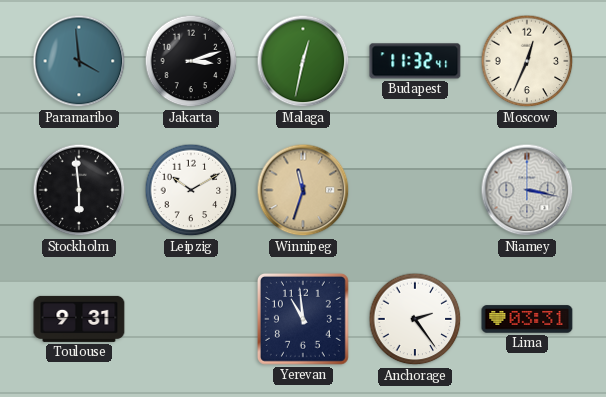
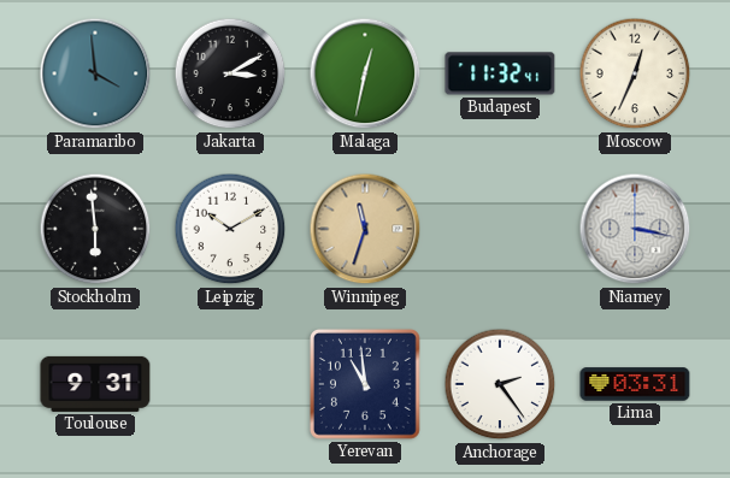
Jakarta: 3:12 -> 3:10 (230, 73)
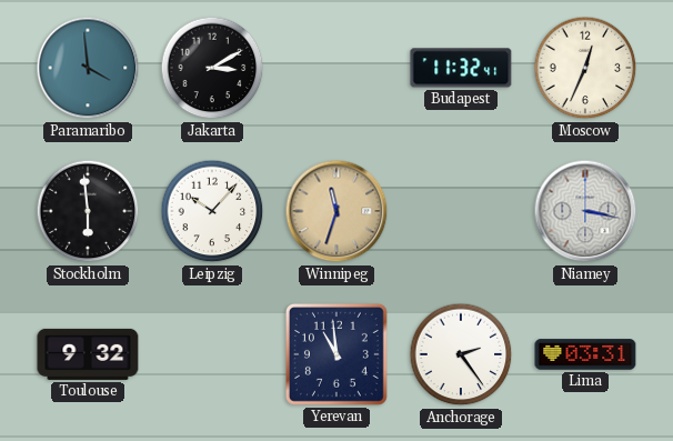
Malaga: 12:32 -> none (365, 73)
Leipzig: 10:10 -> 10:07 (212, 211)
Toulouse: 9:31 -> 9:32 (88, 354)
